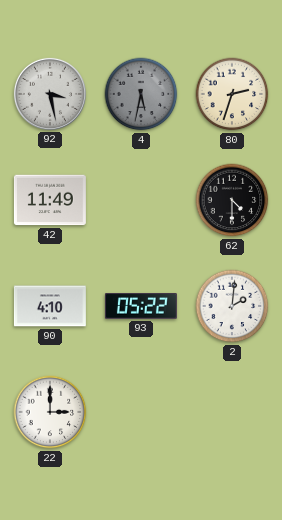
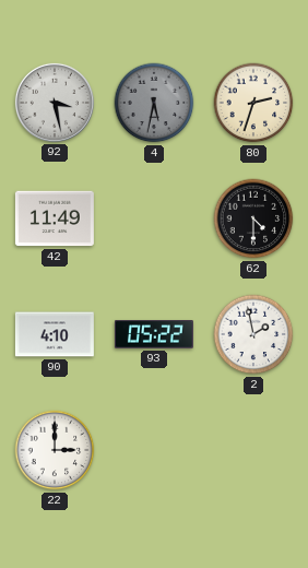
2: 2:01 -> 1:58 (253, 334)
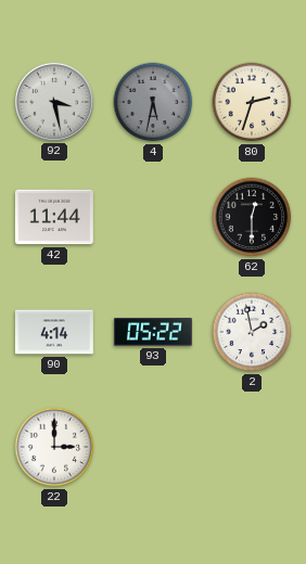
42: 11:49 -> 11:44 (54, 217)
62: 4:30 -> 12:30 (252, 217)
90: 4:10 -> 4:14 (54, 332)
